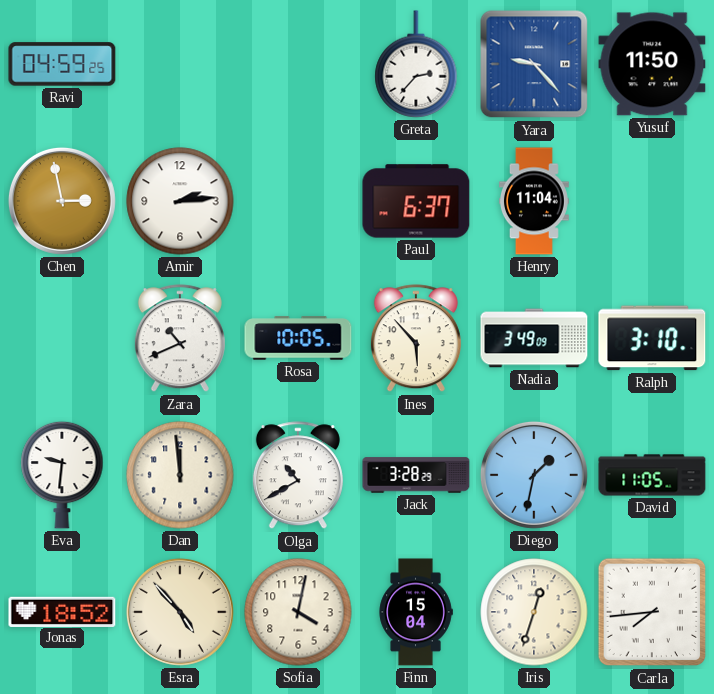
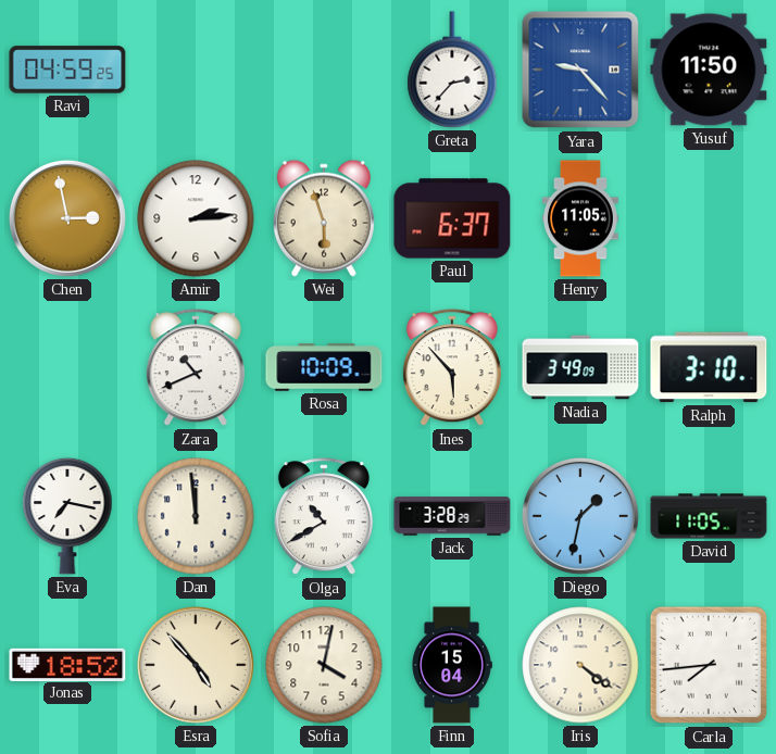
Wei: none -> 5:57 (324, 218)
Henry: 11:04 -> 11:05 (580, 218)
Rosa: 10:05 -> 10:09 (324, 367)
Eva: 9:31 -> 7:17 (67, 516)
Iris: 12:33 -> 4:21 (580, 665)
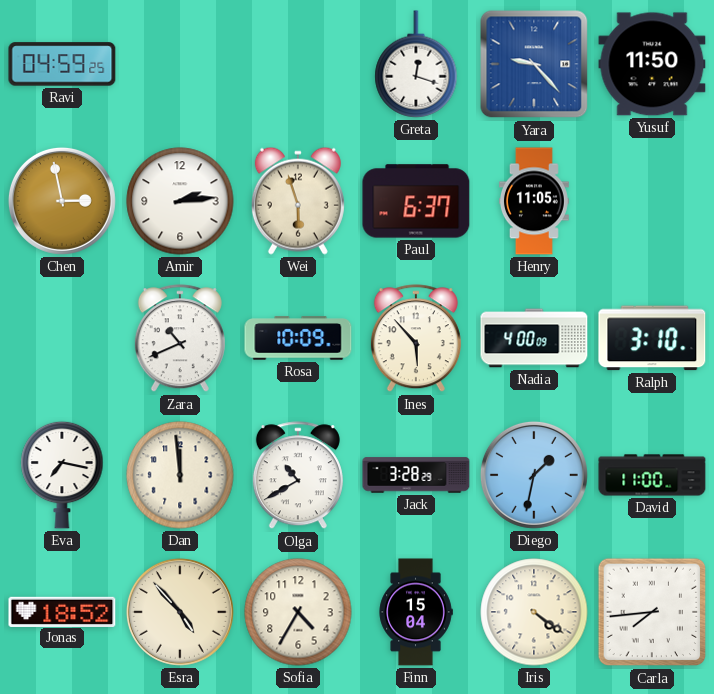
Greta: 2:37 -> 12:18 (416, 64)
Nadia: 3:49 -> 4:00 (534, 338)
David: 11:05 -> 11:00 (652, 475)
Sofia: 4:02 -> 4:35 (298, 612)
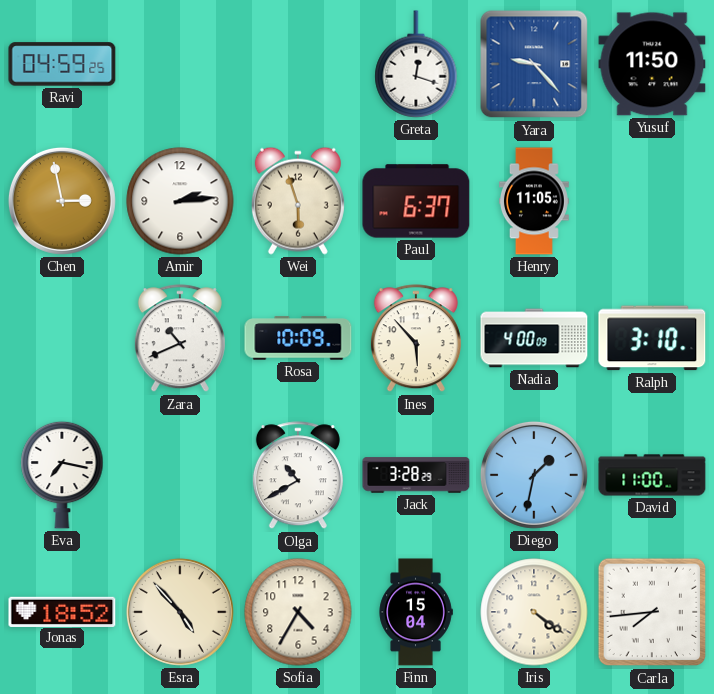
Dan: 11:59 -> none (180, 475)
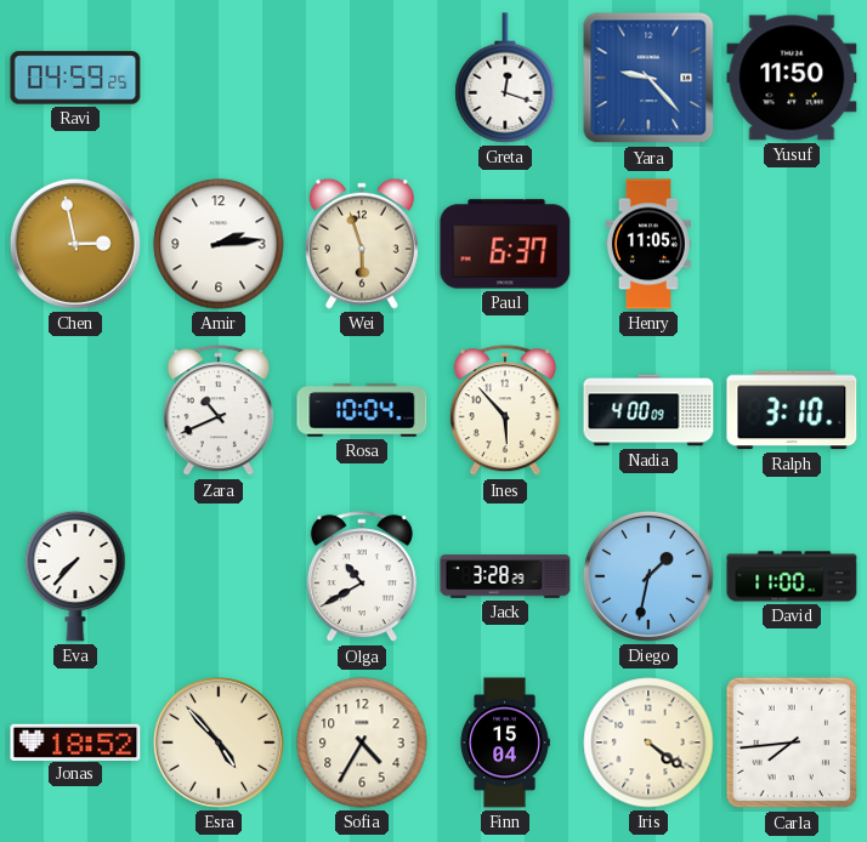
Rosa: 10:09 -> 10:04 (362, 410)
Eva: 7:17 -> 7:37 (75, 576)
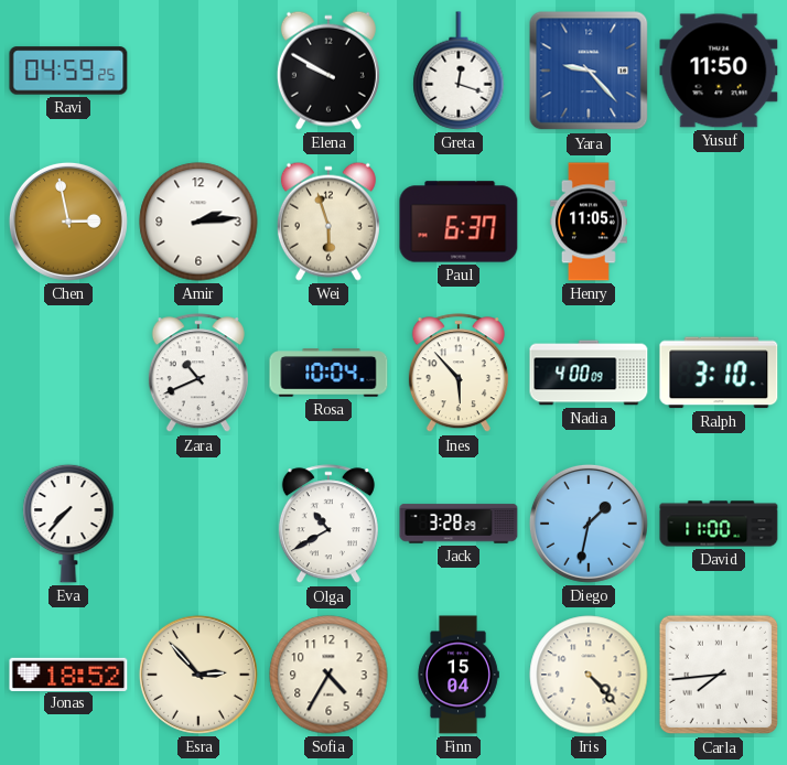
Elena: none -> 9:50 (328, 71)
Esra: 4:53 -> 2:53 (198, 675)
Iris: 4:21 -> 4:23 (589, 675)
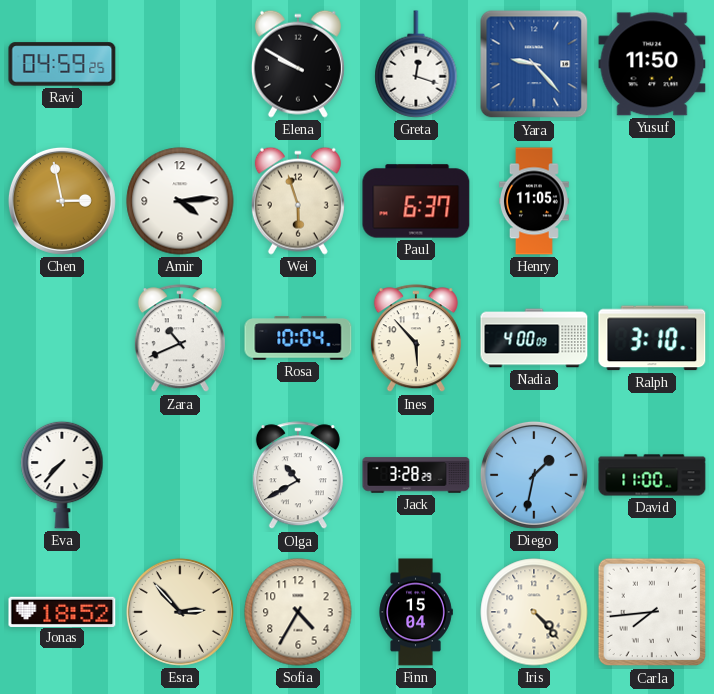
Amir: 2:14 -> 4:14 (180, 201)
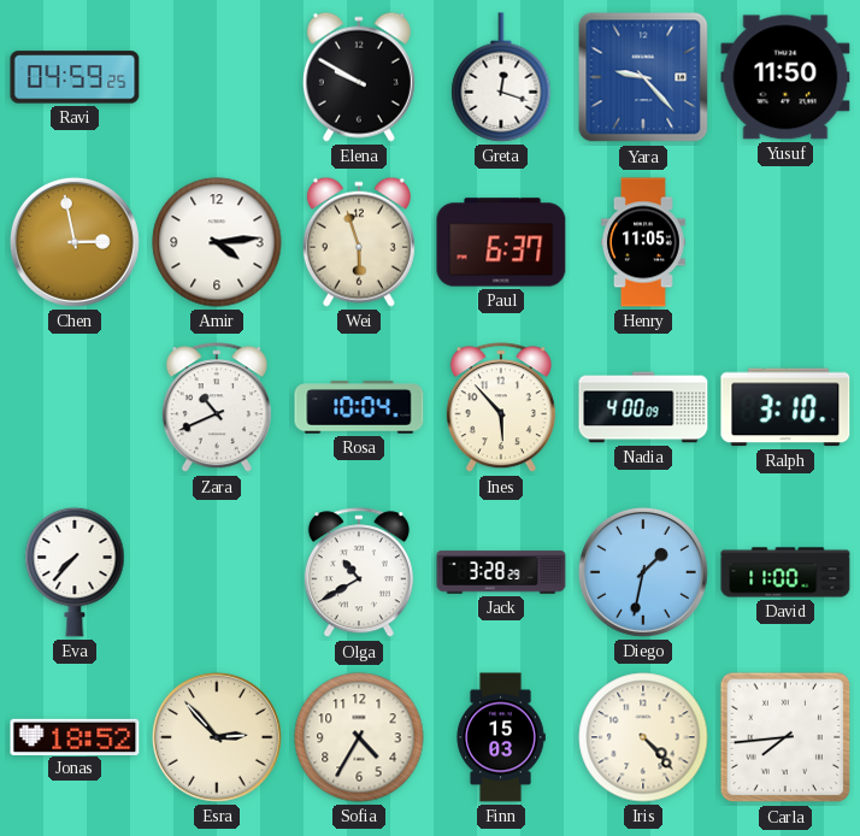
Finn: 15:04 -> 15:03 (501, 737)
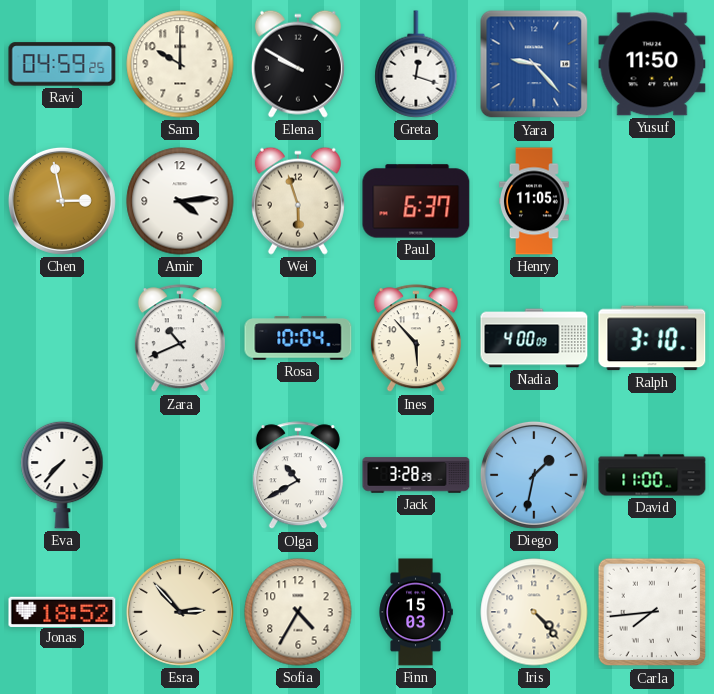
Sam: none -> 10:00 (180, 64)
